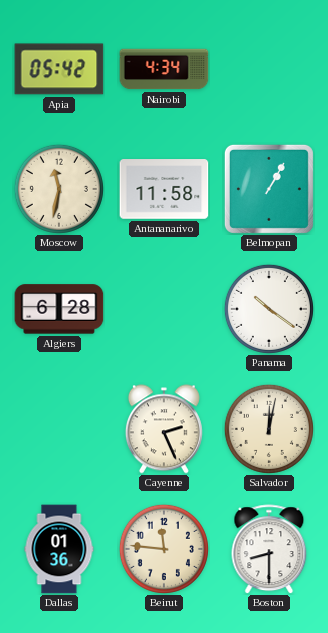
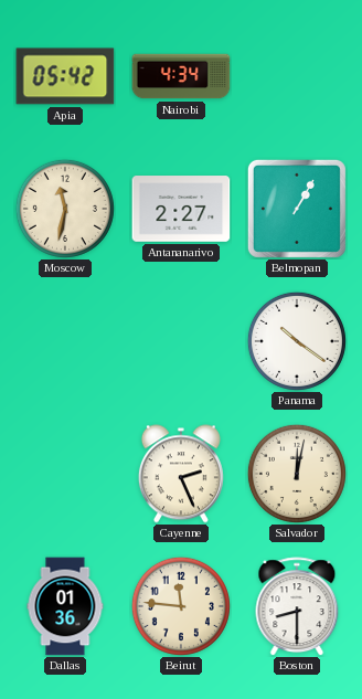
Antananarivo: 11:58 -> 2:27 (181, 209)
Algiers: 6:28 -> none (59, 309)
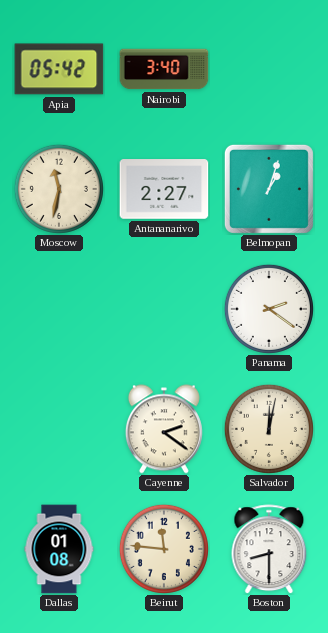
Nairobi: 4:34 -> 3:40 (164, 69)
Belmopan: 1:05 -> 1:03 (269, 189)
Panama: 10:21 -> 2:21 (269, 309)
Cayenne: 2:26 -> 2:21 (164, 429)
Dallas: 01:36 -> 01:08 (59, 549)
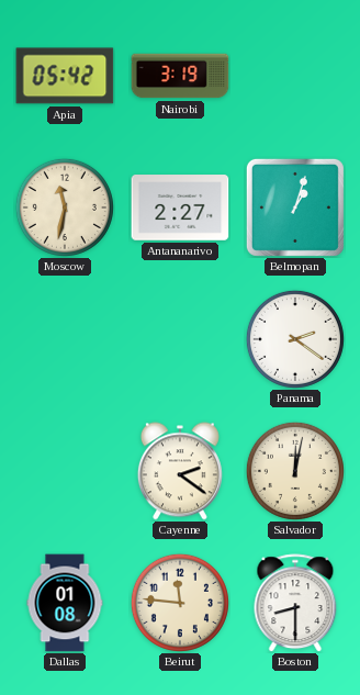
Nairobi: 3:40 -> 3:19 (180, 76)
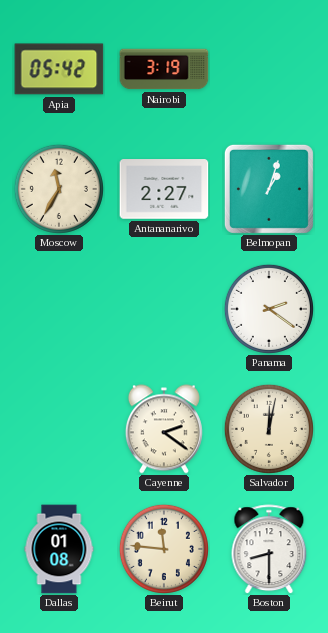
Moscow: 11:32 -> 11:35 (59, 189)
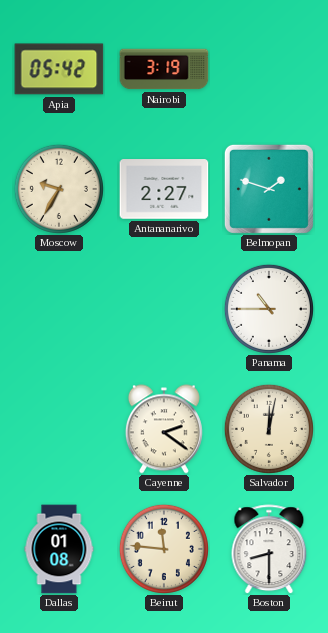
Moscow: 11:35 -> 9:35 (59, 189)
Belmopan: 1:03 -> 1:48 (269, 189)
Panama: 2:21 -> 10:45 (269, 309)
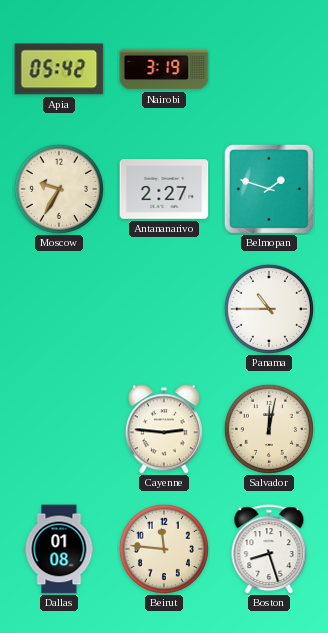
Cayenne: 2:21 -> 2:46 (164, 429)
Boston: 8:30 -> 8:27 (269, 549)
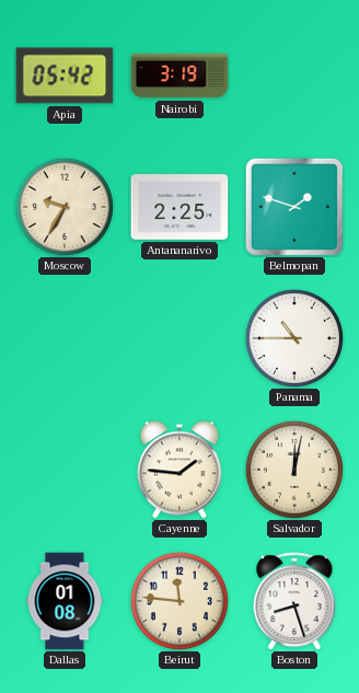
Antananarivo: 2:27 -> 2:25 (179, 207)
Cayenne: 2:46 -> 1:46 (179, 470)
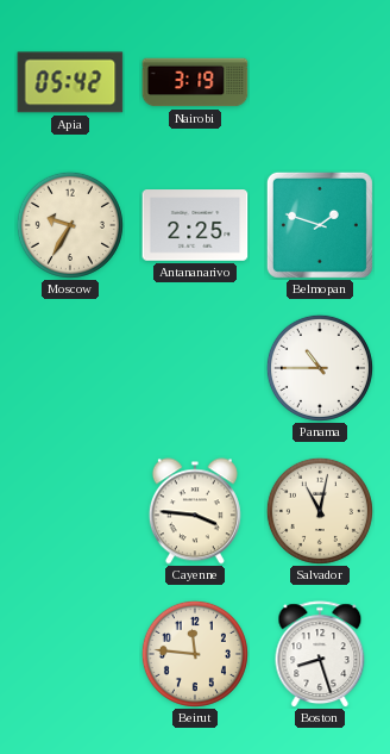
Cayenne: 1:46 -> 3:46 (195, 511)
Salvador: 12:02 -> 11:02 (320, 511)
Dallas: 01:08 -> none (65, 601)
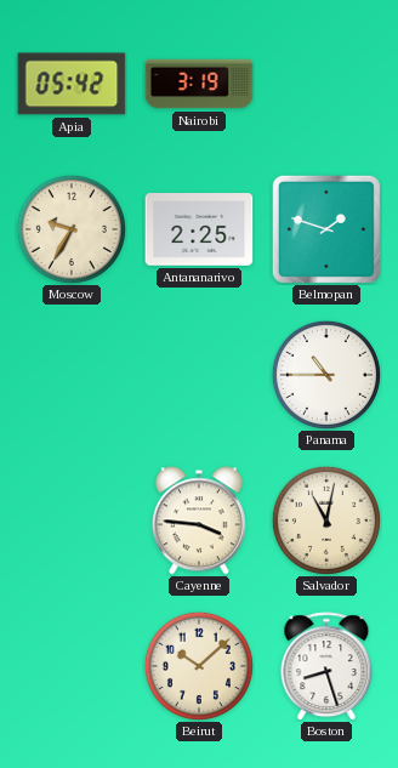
Beirut: 11:46 -> 10:08 (199, 666)
